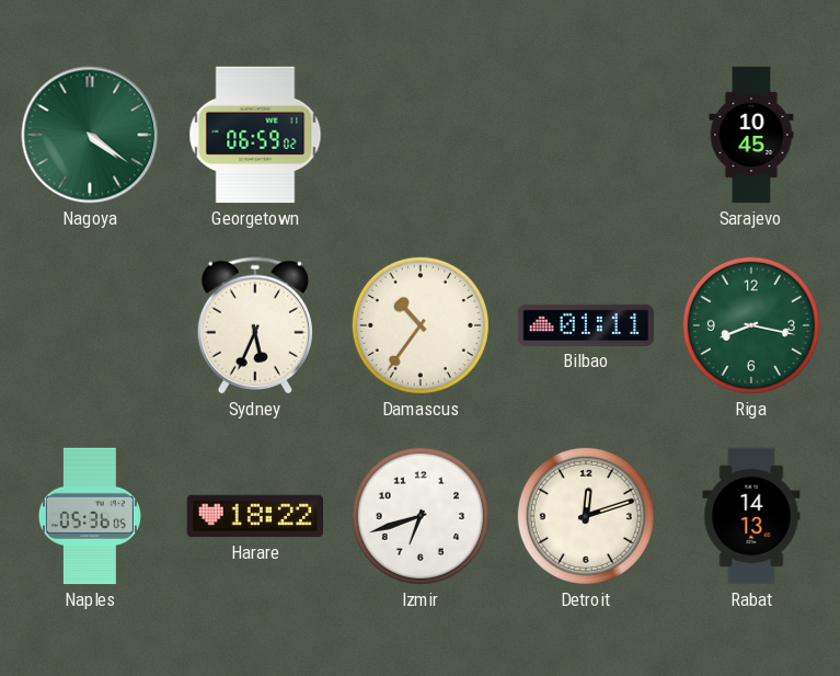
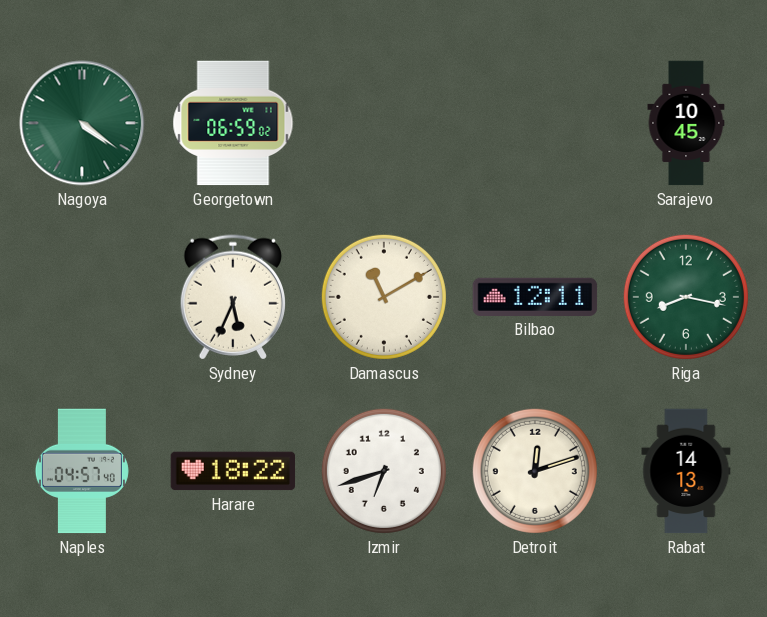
Damascus: 10:36 -> 11:10 (384, 297)
Bilbao: 01:11 -> 12:11 (535, 297)
Naples: 05:36 -> 04:57 (82, 471)
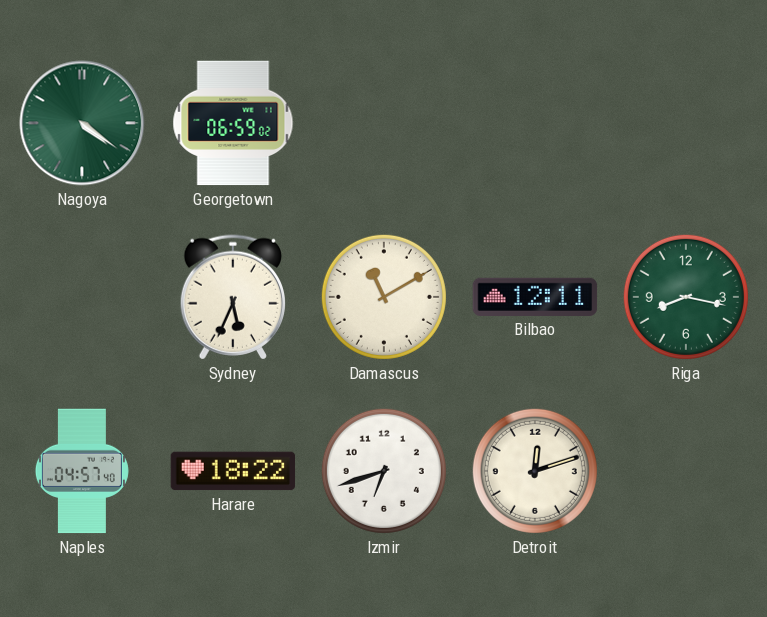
Sarajevo: 10:45 -> none (686, 123)
Rabat: 14:13 -> none (686, 471)
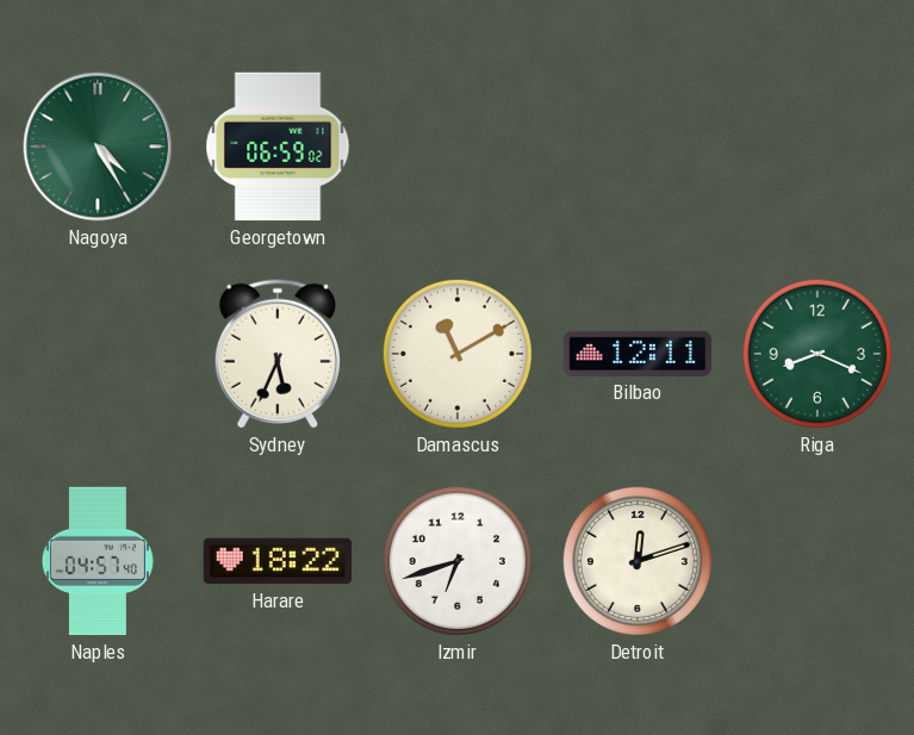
Nagoya: 4:21 -> 4:25 (98, 147)
Riga: 8:17 -> 8:19 (817, 354)
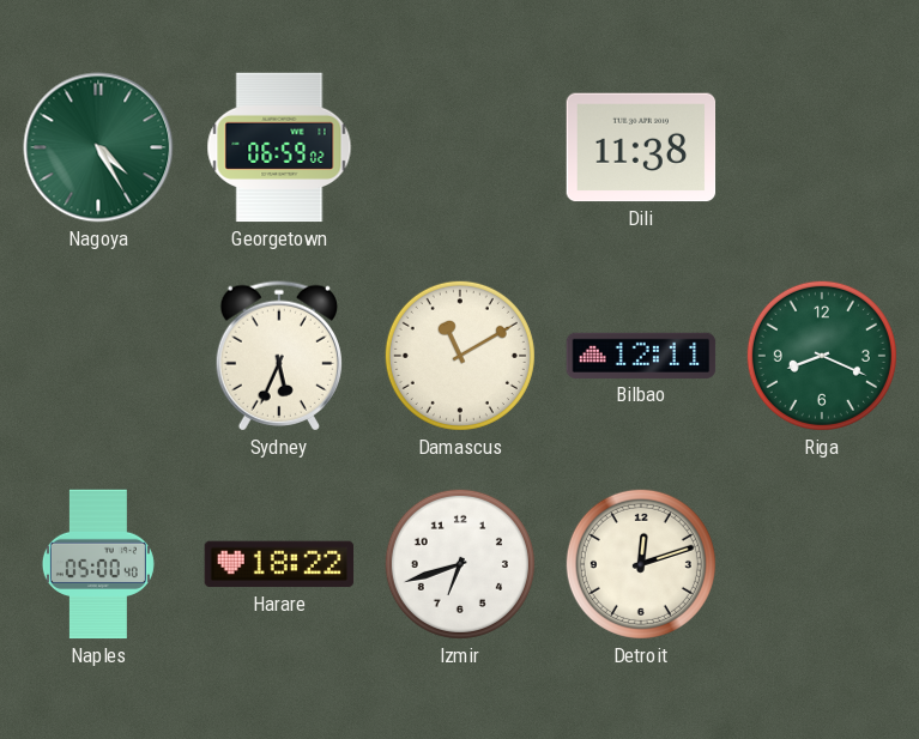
Dili: none -> 11:38 (641, 147)
Naples: 04:57 -> 05:00 (98, 564)
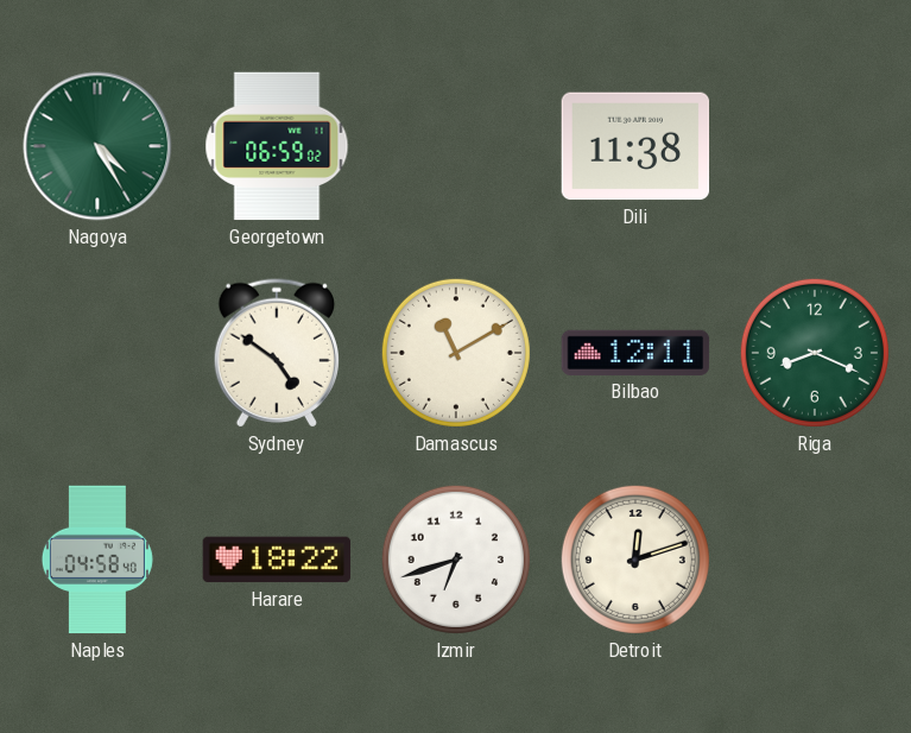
Sydney: 5:34 -> 4:51 (277, 353)
Naples: 05:00 -> 04:58 (97, 560)
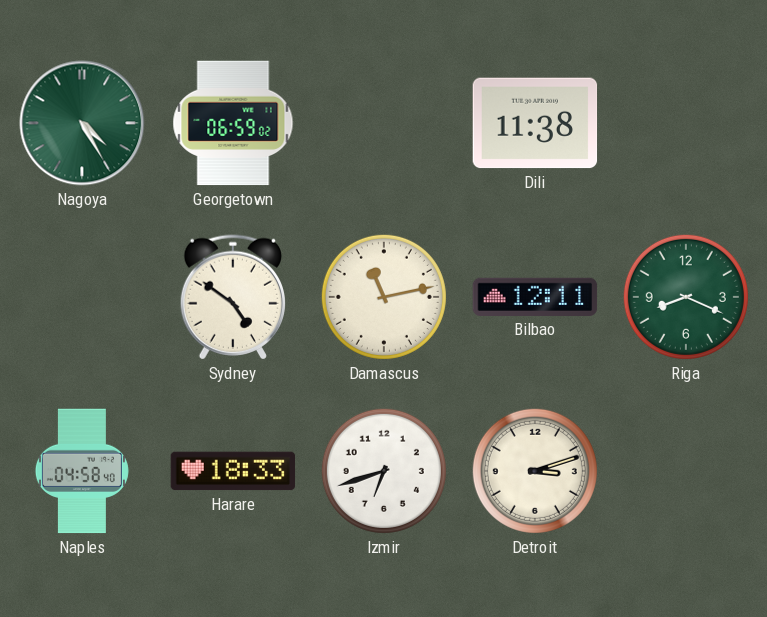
Damascus: 11:10 -> 11:13 (384, 297)
Harare: 18:22 -> 18:33 (233, 471)
Detroit: 12:12 -> 3:12 (535, 471)
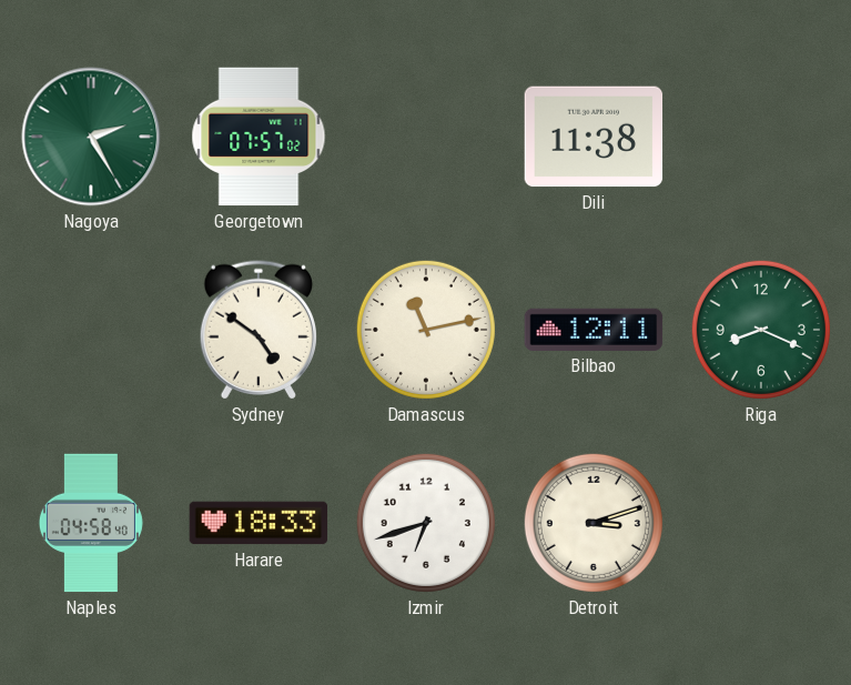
Nagoya: 4:25 -> 2:25 (91, 137)
Georgetown: 06:59 -> 07:57 (259, 137)
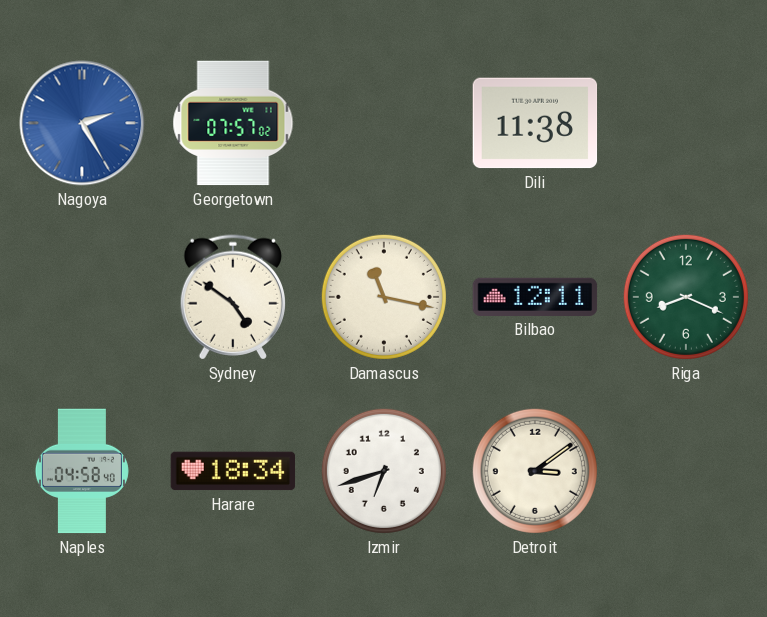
Nagoya dial: green -> blue (82, 123)
Damascus: 11:13 -> 11:17 (384, 297)
Harare: 18:33 -> 18:34 (233, 471)
Detroit: 3:12 -> 3:09 (535, 471)
